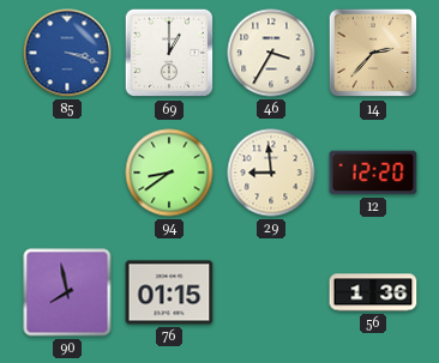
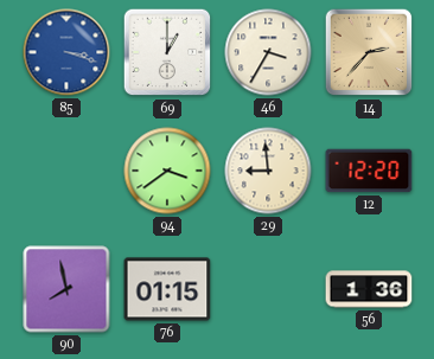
94: 8:39 -> 3:39 (167, 171)
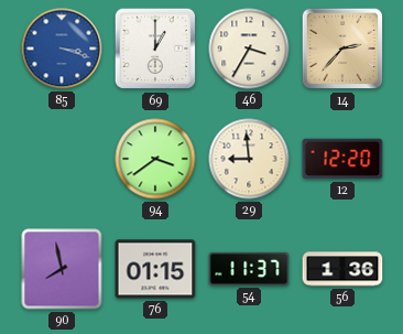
54: none -> 11:37 (249, 269)
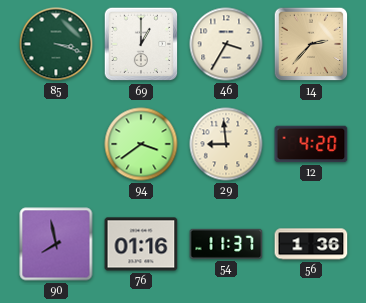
85 dial: blue -> green (56, 44)
12: 12:20 -> 4:20 (311, 144)
76: 01:15 -> 01:16 (141, 244)
